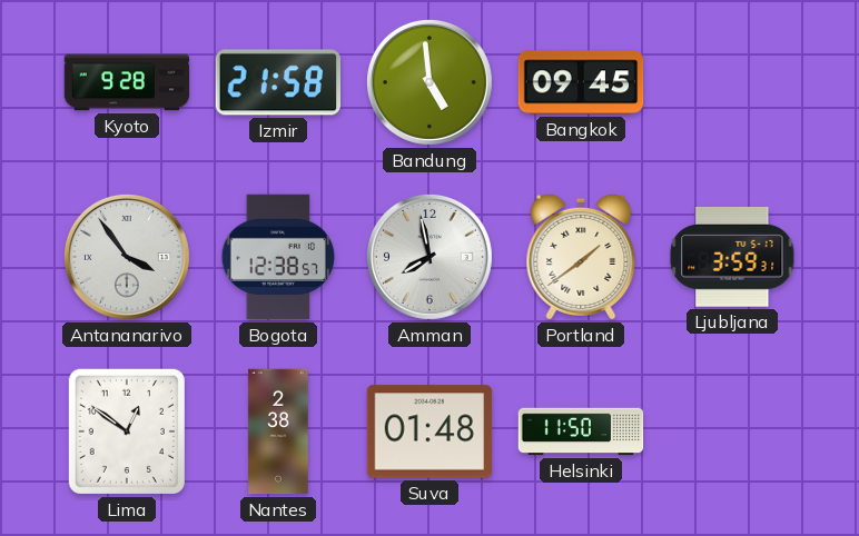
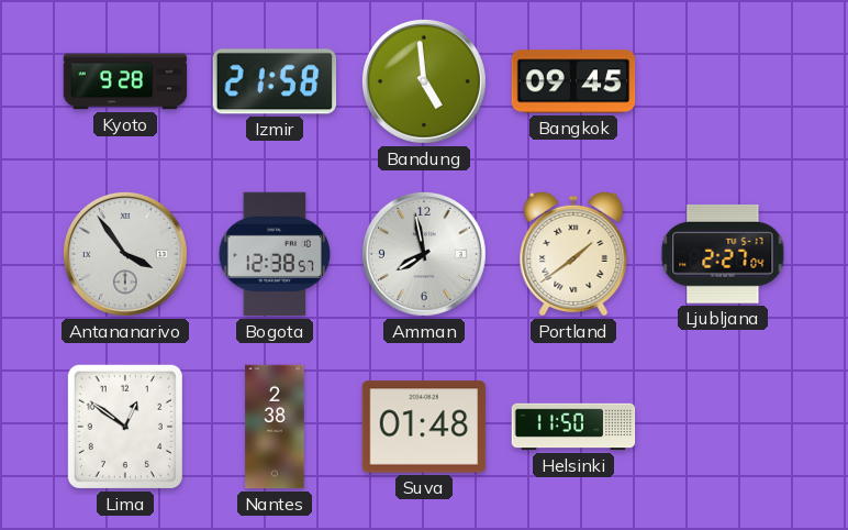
Ljubljana: 3:59 -> 2:27 (723, 254)
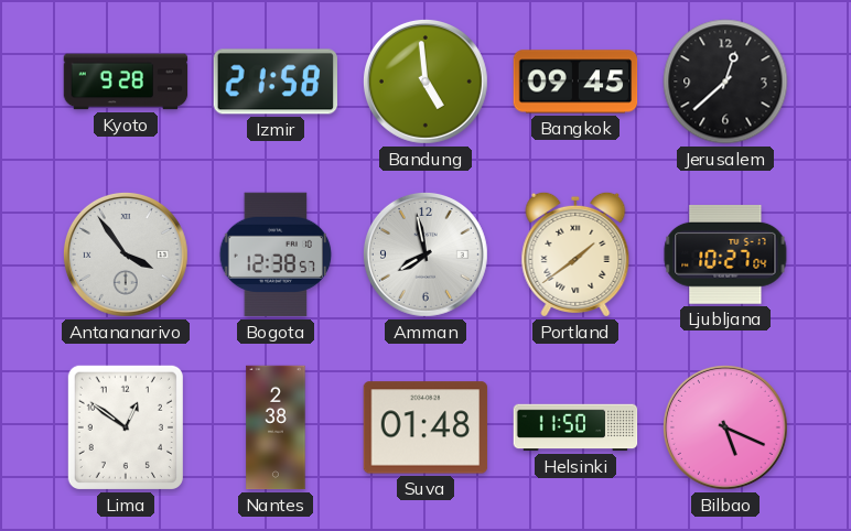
Jerusalem: none -> 12:38 (725, 82)
Ljubljana: 2:27 -> 10:27 (725, 254)
Bilbao: none -> 5:19 (725, 427)
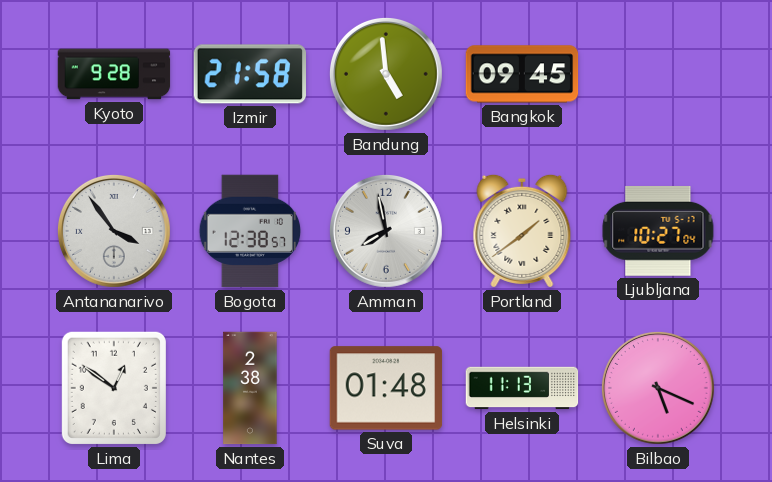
Jerusalem: 12:38 -> none (725, 82)
Helsinki: 11:50 -> 11:13 (522, 388)
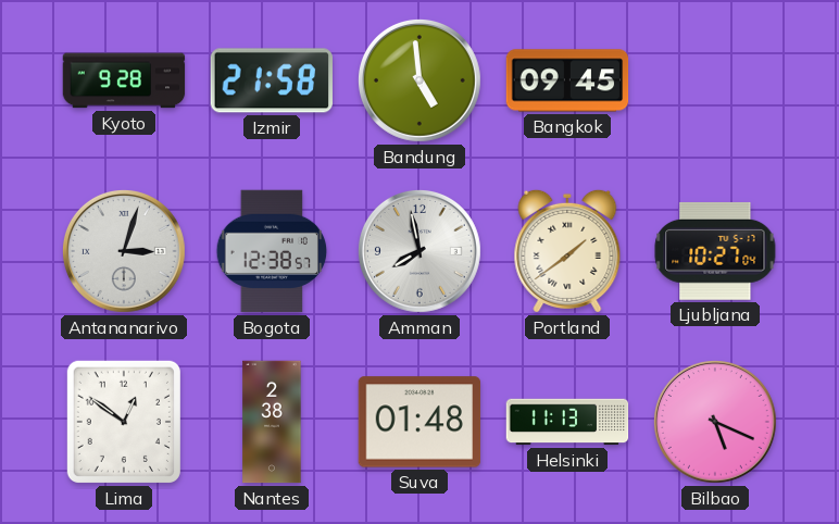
Antananarivo: 3:54 -> 3:03 (124, 251)
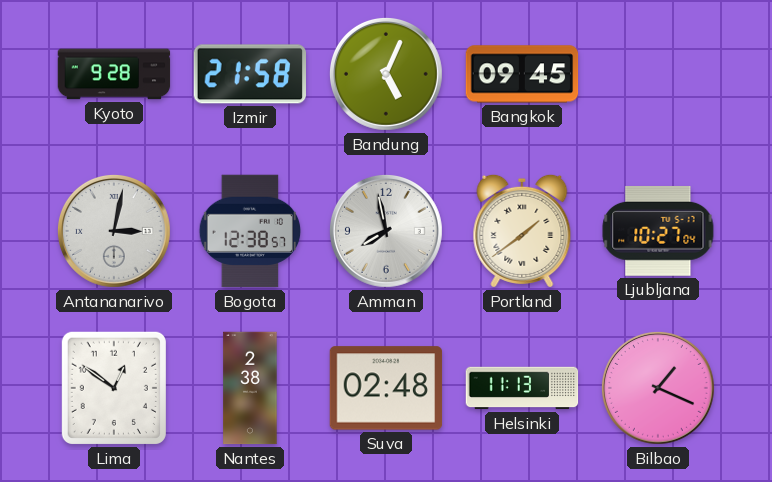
Bandung: 4:59 -> 5:04 (386, 74)
Antananarivo: 3:03 -> 3:02 (114, 231)
Suva: 01:48 -> 02:48 (386, 388)
Bilbao: 5:19 -> 1:19 (658, 388)
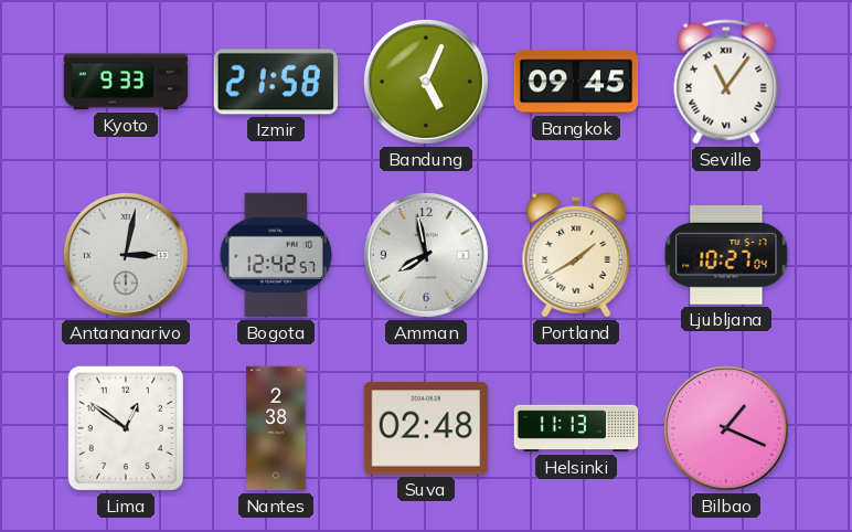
Kyoto: 9:28 -> 9:33 (126, 82)
Seville: none -> 11:06 (726, 82)
Bogota: 12:38 -> 12:42 (276, 255)
Portland: 1:39 -> 1:40 (576, 255)
